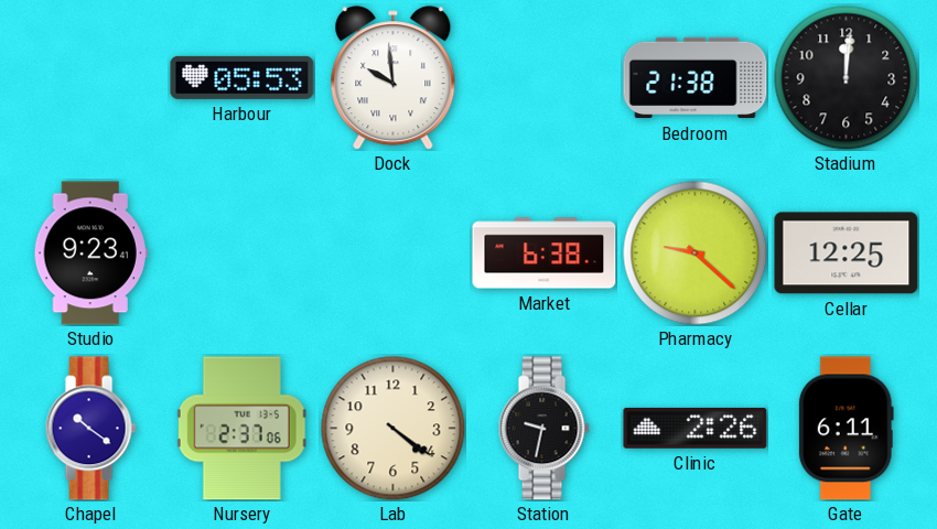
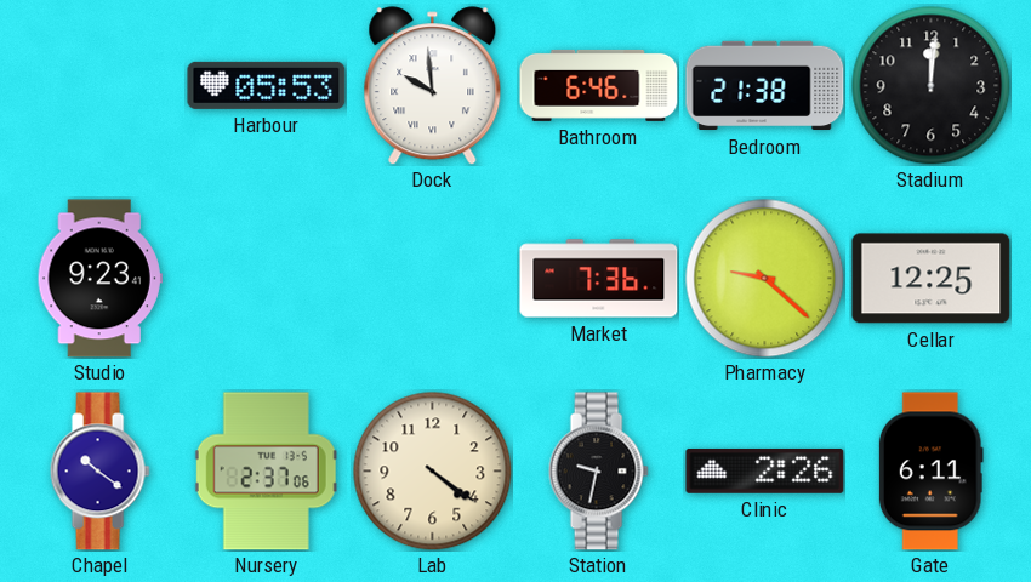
Bathroom: none -> 6:46 (599, 85)
Market: 6:38 -> 7:36 (599, 279)
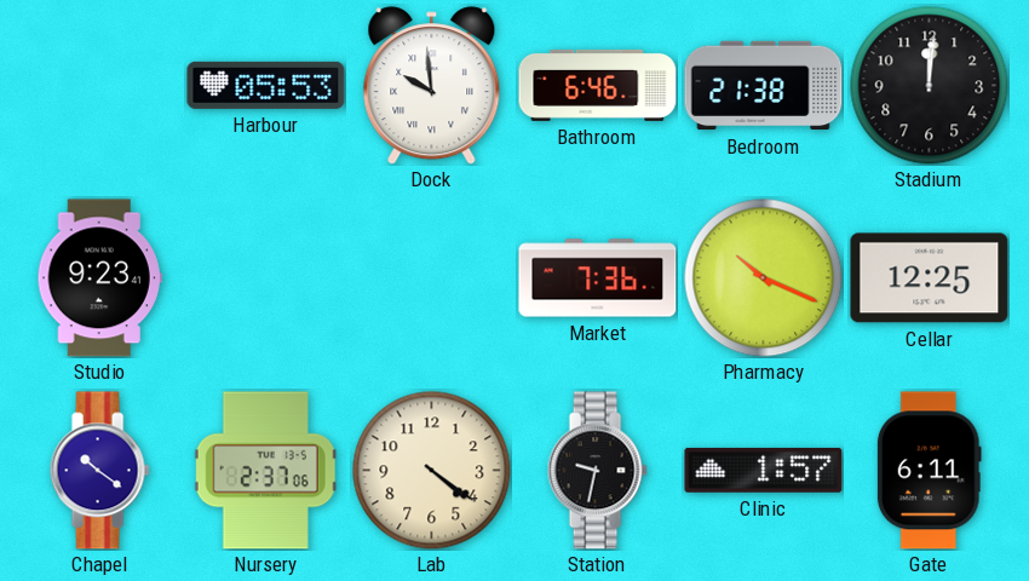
Pharmacy: 9:22 -> 10:19 (764, 278)
Clinic: 2:26 -> 1:57 (764, 471)
